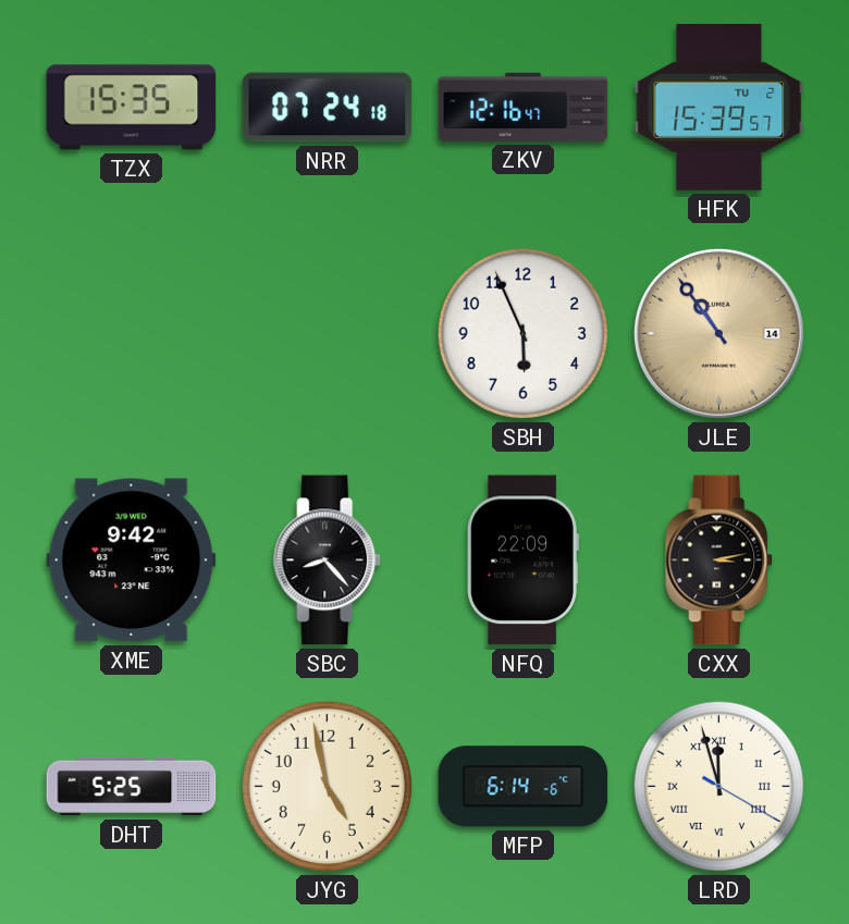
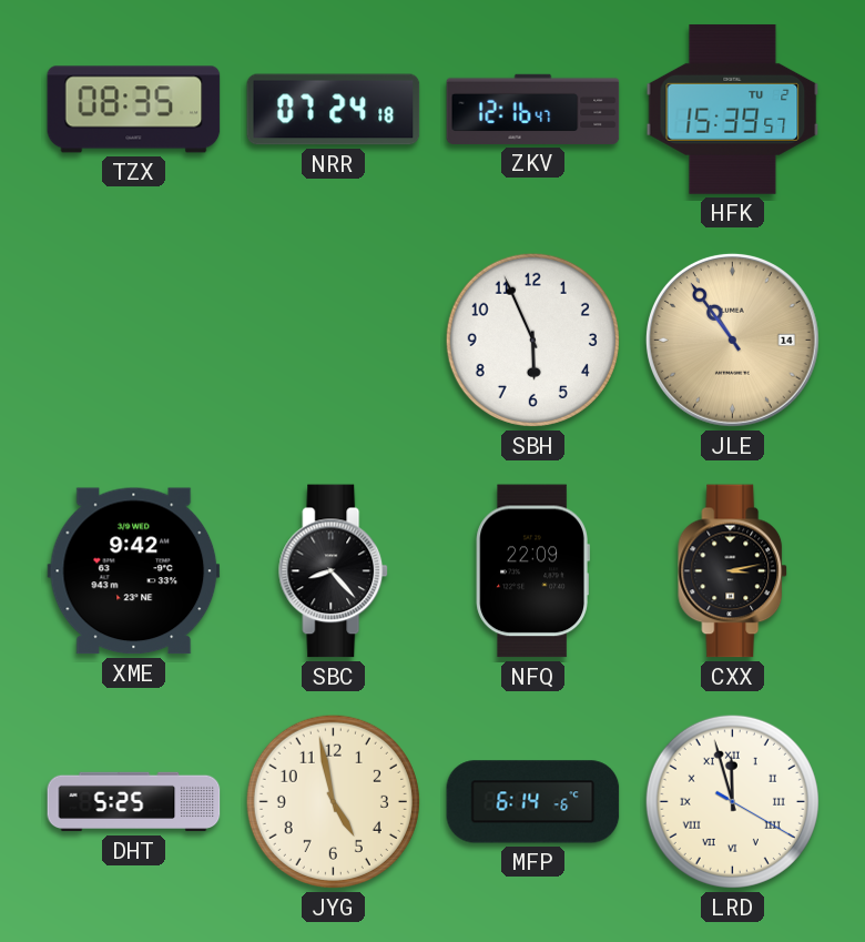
TZX: 15:35 -> 08:35 (134, 110)
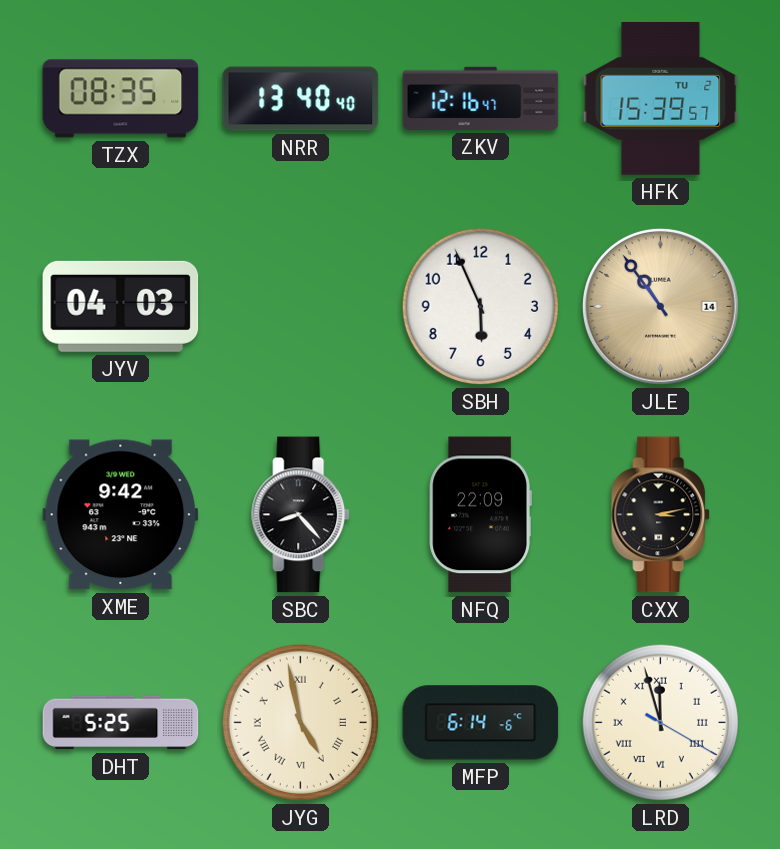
NRR: 07:24 -> 13:40 (301, 99)
JYV: none -> 04:03 (121, 306)
JYG numerals: Arabic -> Roman (300, 722)
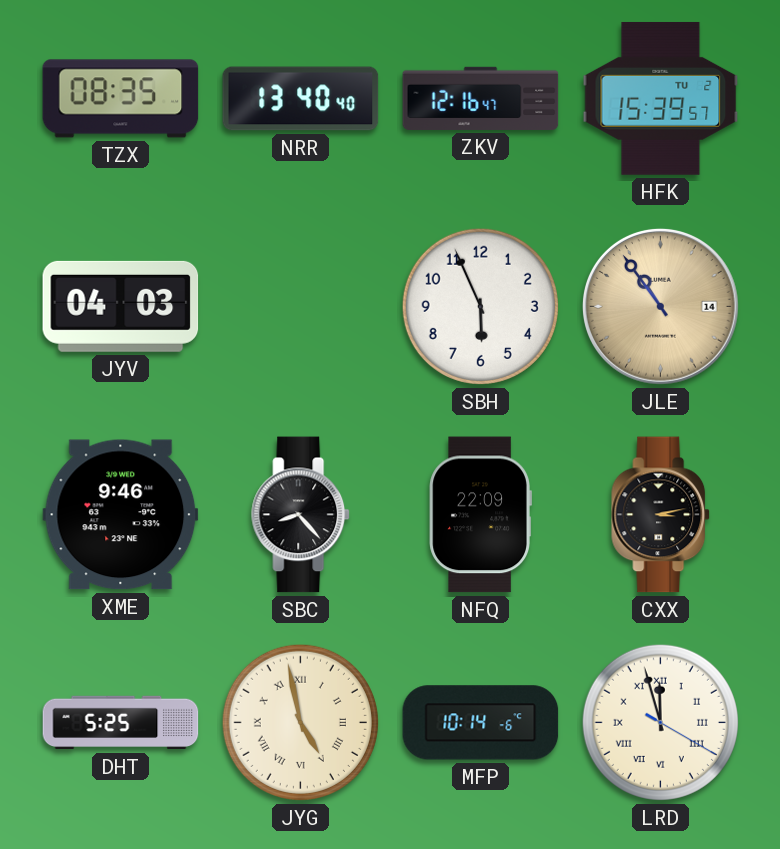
XME: 9:42 -> 9:46 (121, 515)
MFP: 6:14 -> 10:14 (481, 723)
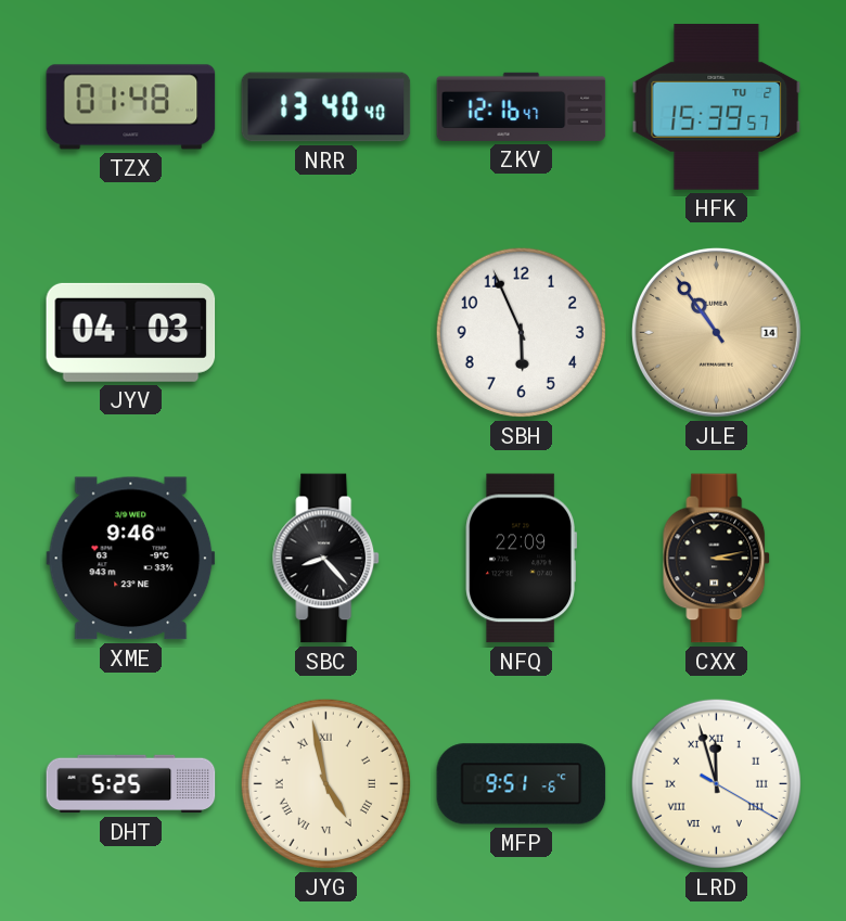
TZX: 08:35 -> 01:48 (131, 107)
MFP: 10:14 -> 9:51 (522, 784)
